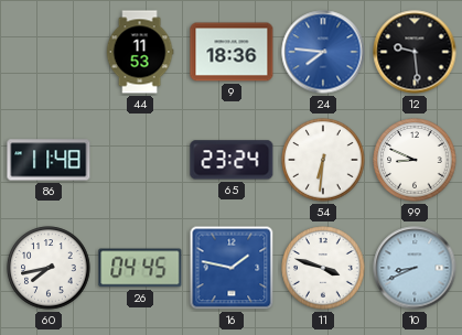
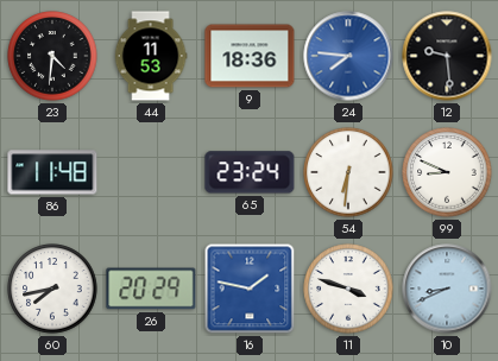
23: none -> 4:31 (52, 56)
26: 04:45 -> 20:29 (151, 289)
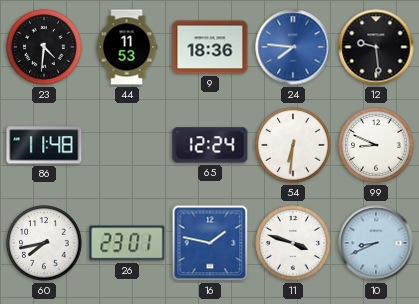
65: 23:24 -> 12:24 (210, 145)
26: 20:29 -> 23:01 (127, 243)
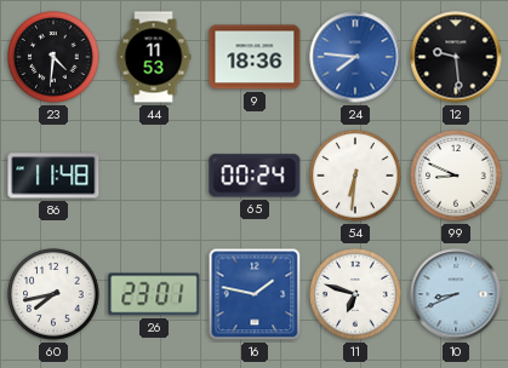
65: 12:24 -> 00:24 (255, 176)
11: 3:48 -> 6:48 (355, 294)
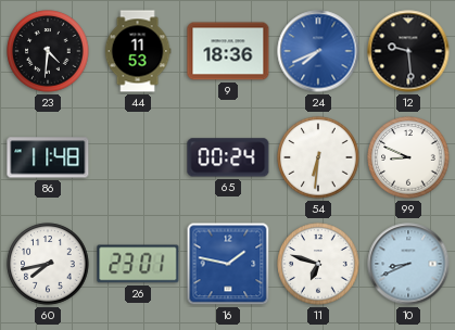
24: 7:46 -> 7:41 (318, 51)
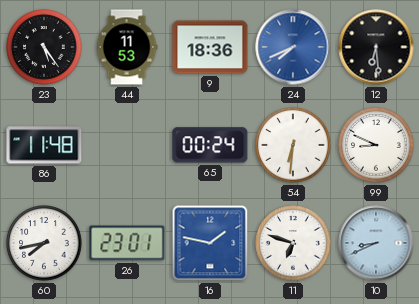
23: 4:31 -> 5:24 (44, 47)
12: 9:29 -> 6:29 (376, 47)
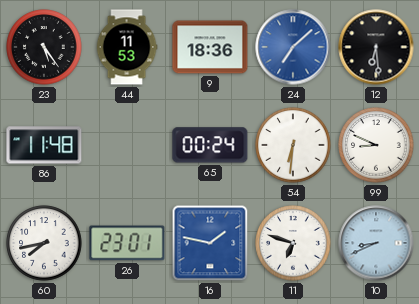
24: 7:41 -> 7:08 (293, 47)
